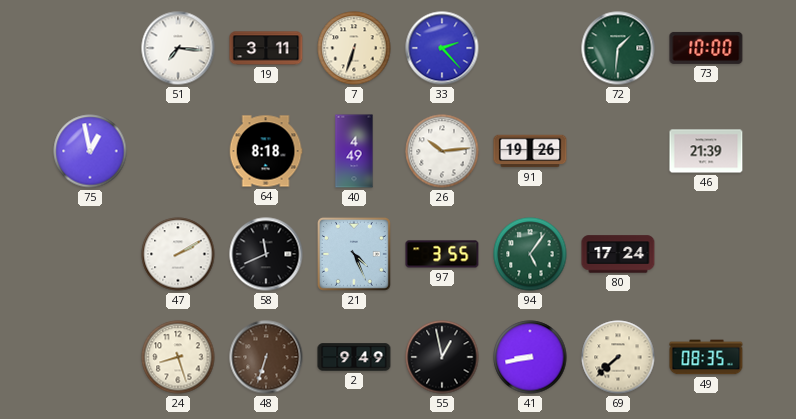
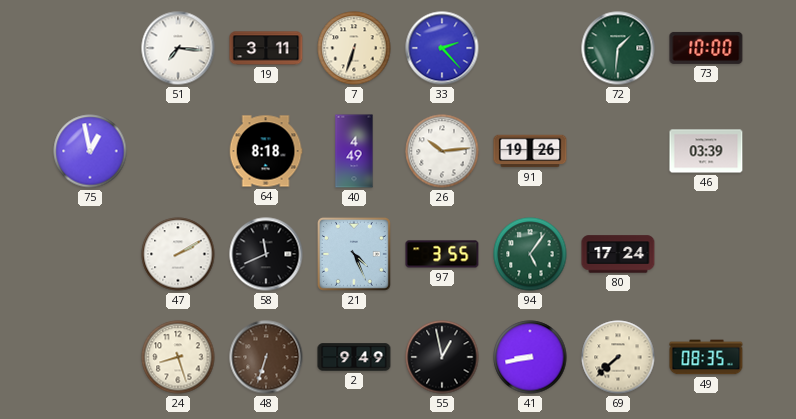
46: 21:39 -> 03:39 (706, 151)
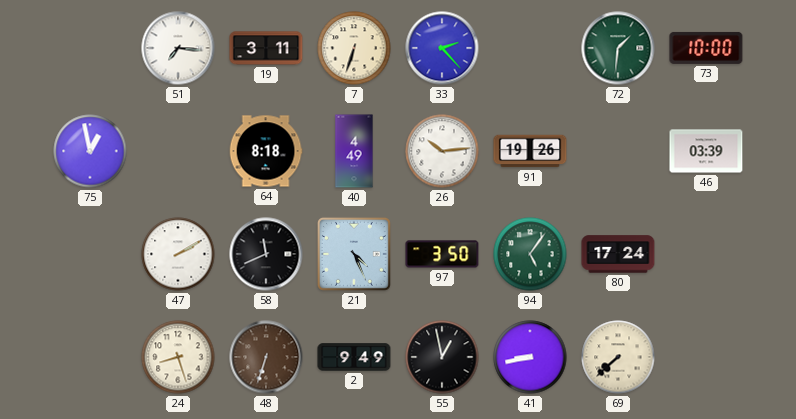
97: 3:55 -> 3:50 (442, 254)
49: 08:35 -> none (706, 357)
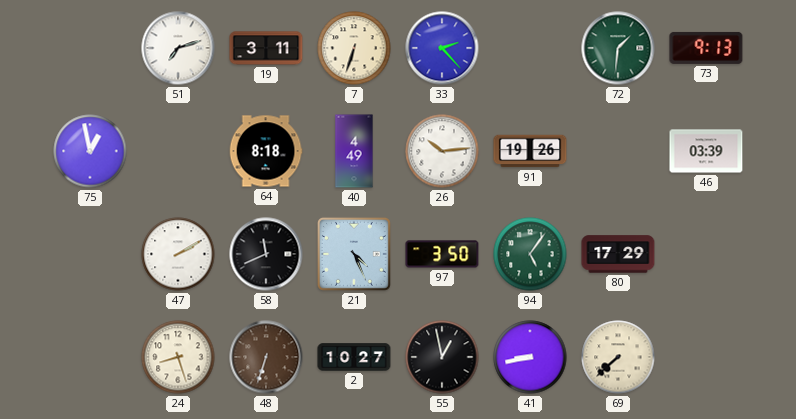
51: 7:16 -> 7:12 (178, 48)
73: 10:00 -> 9:13 (706, 48)
80: 17:24 -> 17:29 (618, 254)
2: 9:49 -> 10:27 (354, 357)
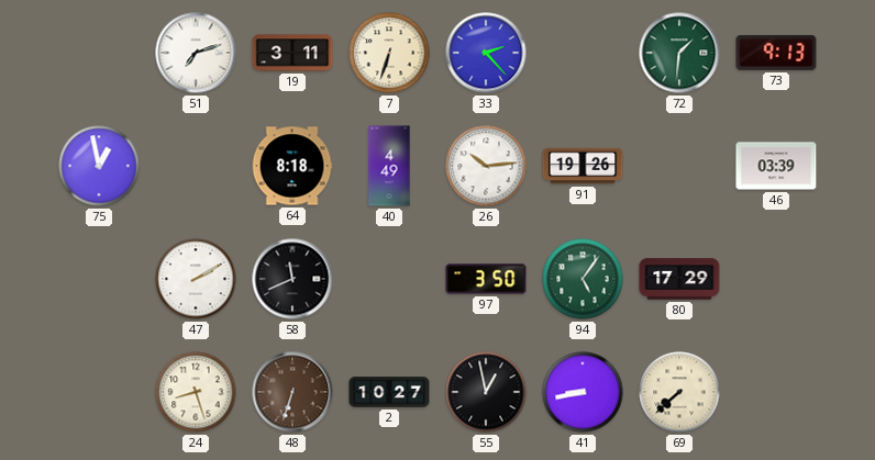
21: 4:26 -> none (354, 254)
